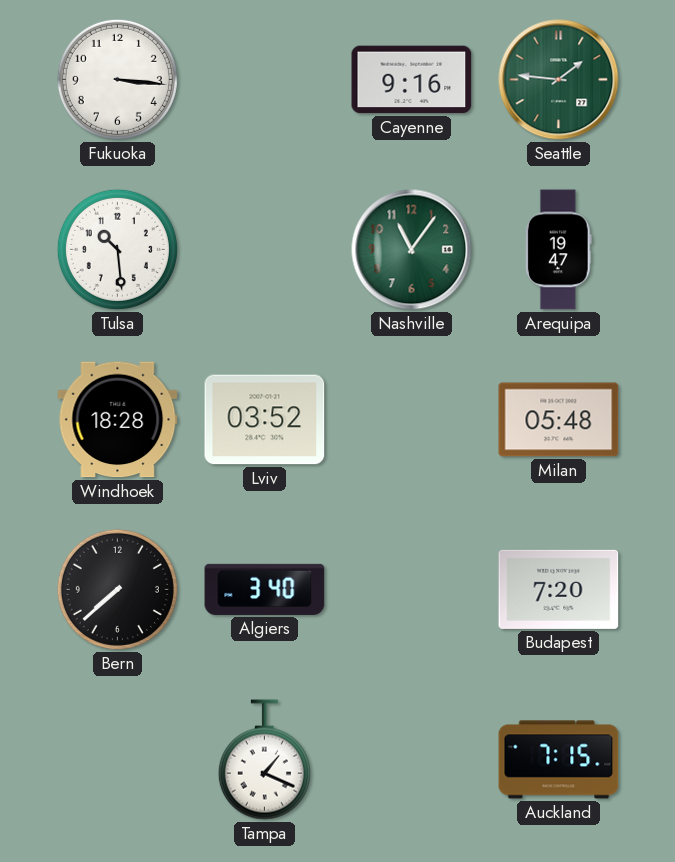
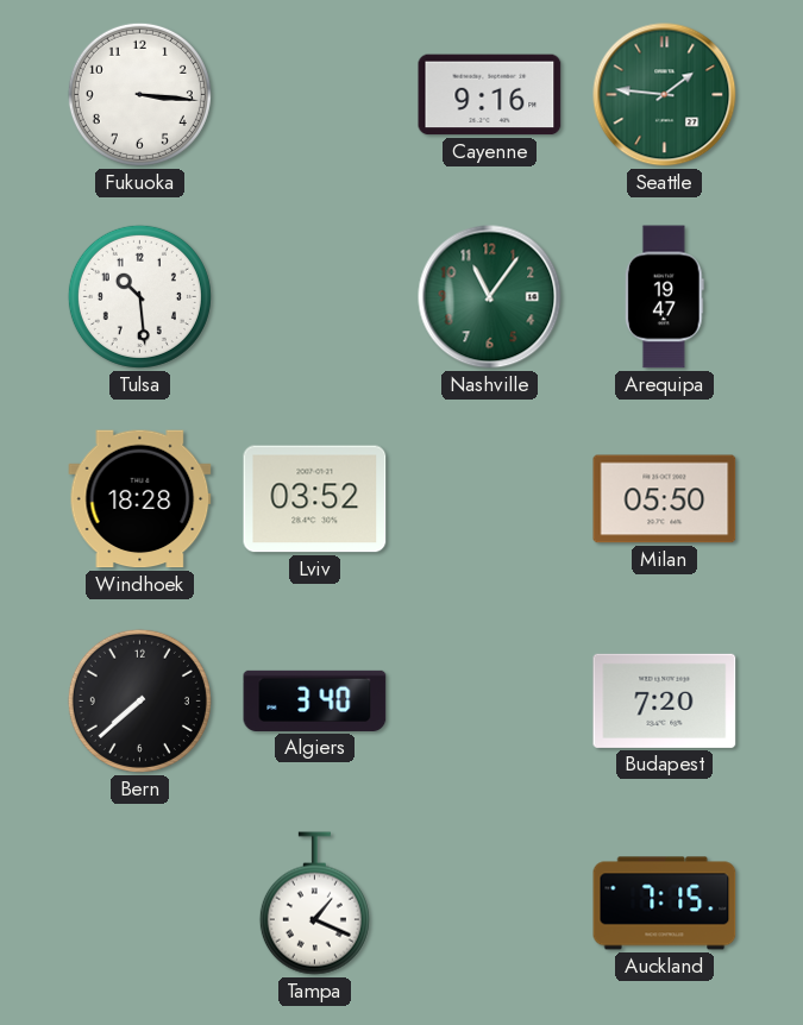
Milan: 05:48 -> 05:50 (665, 499)
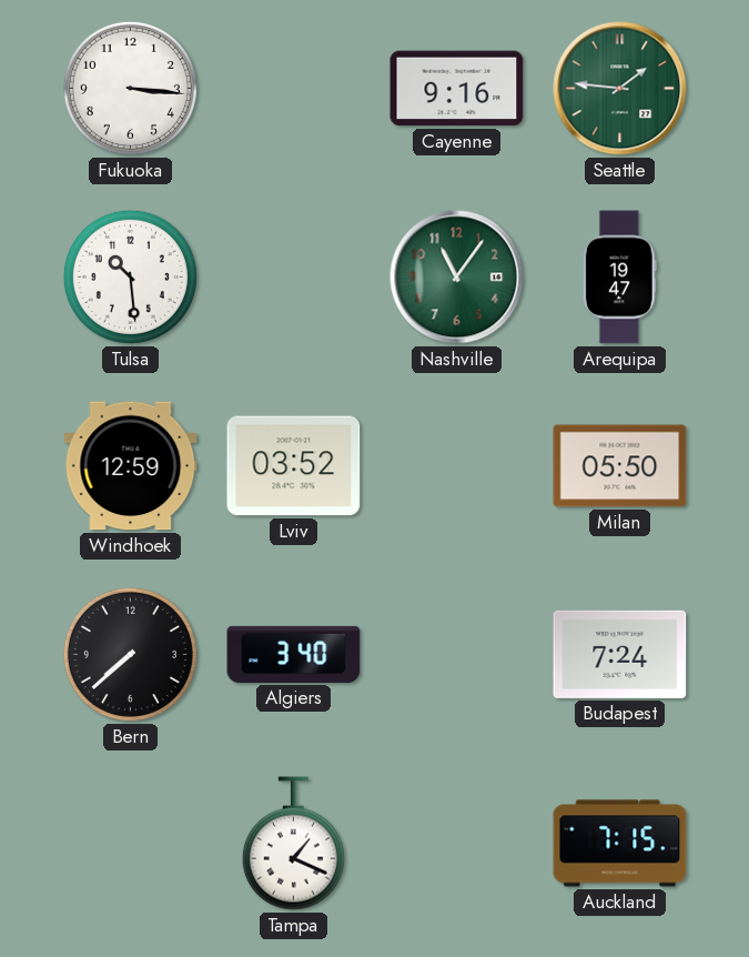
Windhoek: 18:28 -> 12:59 (131, 466)
Budapest: 7:20 -> 7:24 (620, 654)
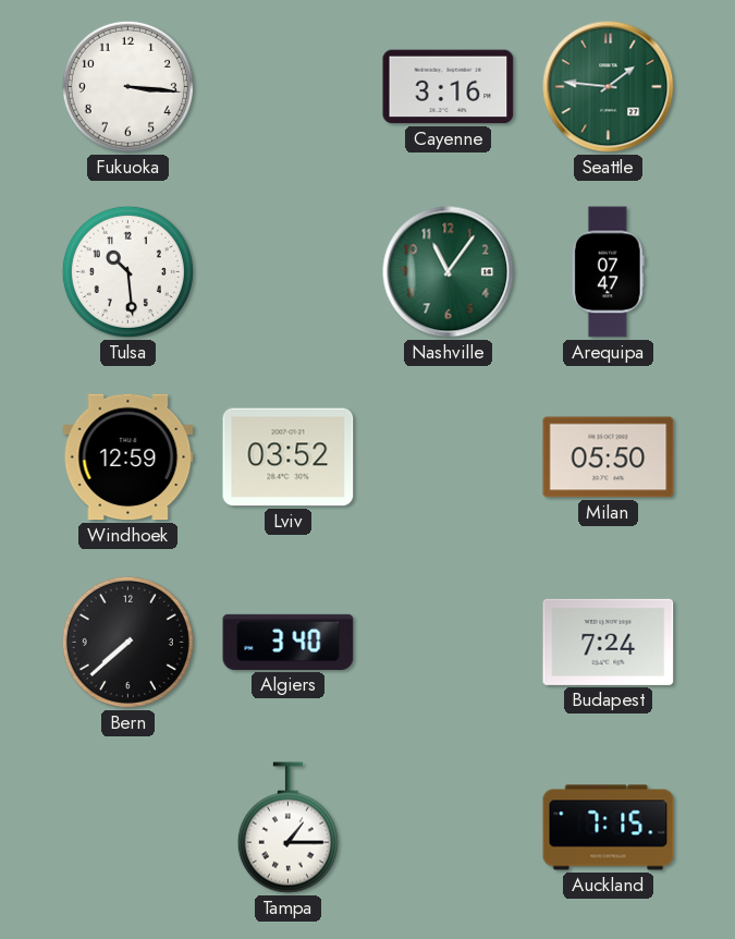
Cayenne: 9:16 -> 3:16 (449, 87)
Arequipa: 19:47 -> 07:47 (608, 272)
Tampa: 1:19 -> 1:15 (287, 828)
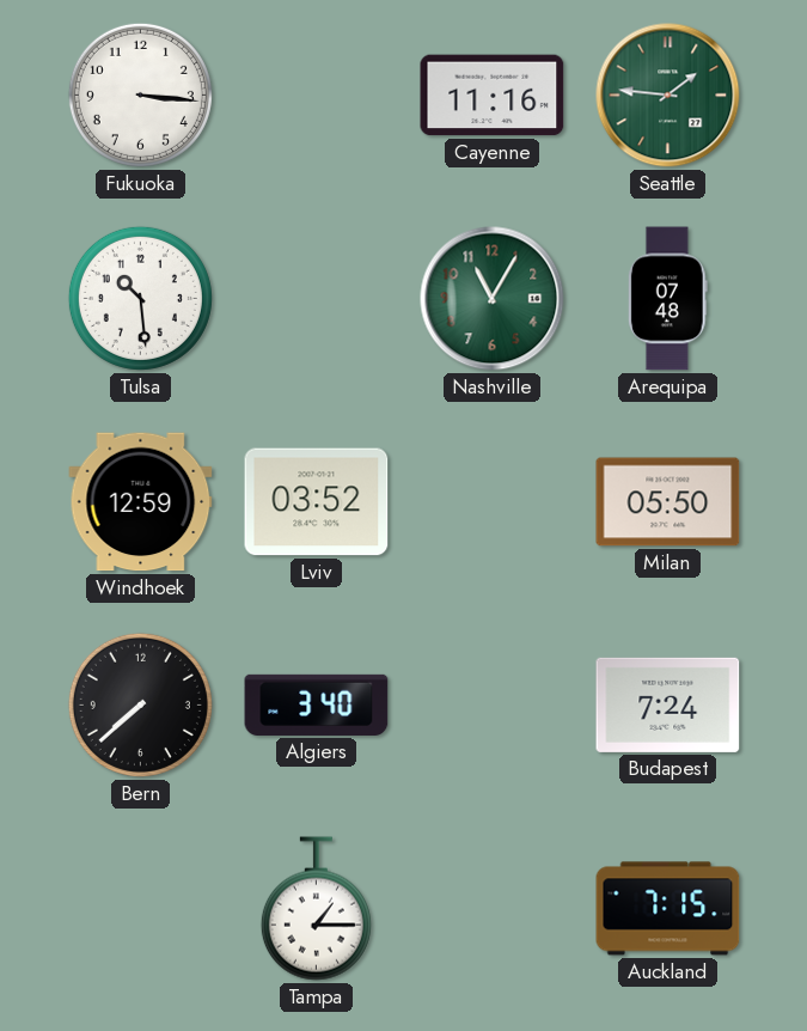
Cayenne: 3:16 -> 11:16 (493, 96)
Nashville: 11:06 -> 11:05 (493, 299)
Arequipa: 07:47 -> 07:48 (667, 299)
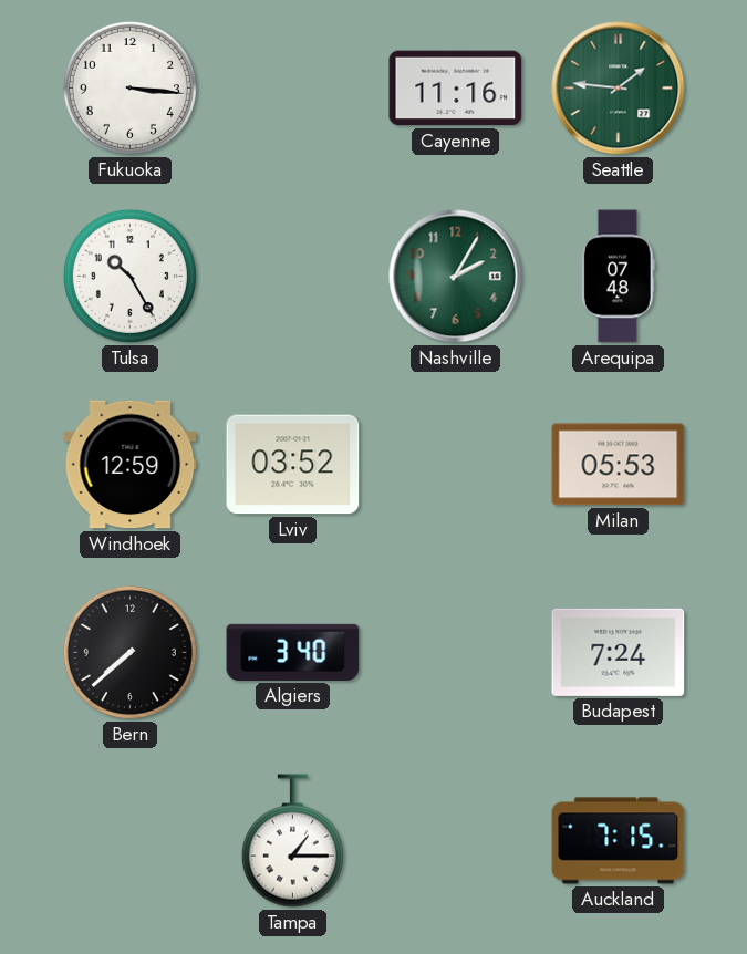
Tulsa: 10:29 -> 10:25 (129, 276)
Nashville: 11:05 -> 2:05 (456, 277)
Milan: 05:50 -> 05:53 (619, 465)
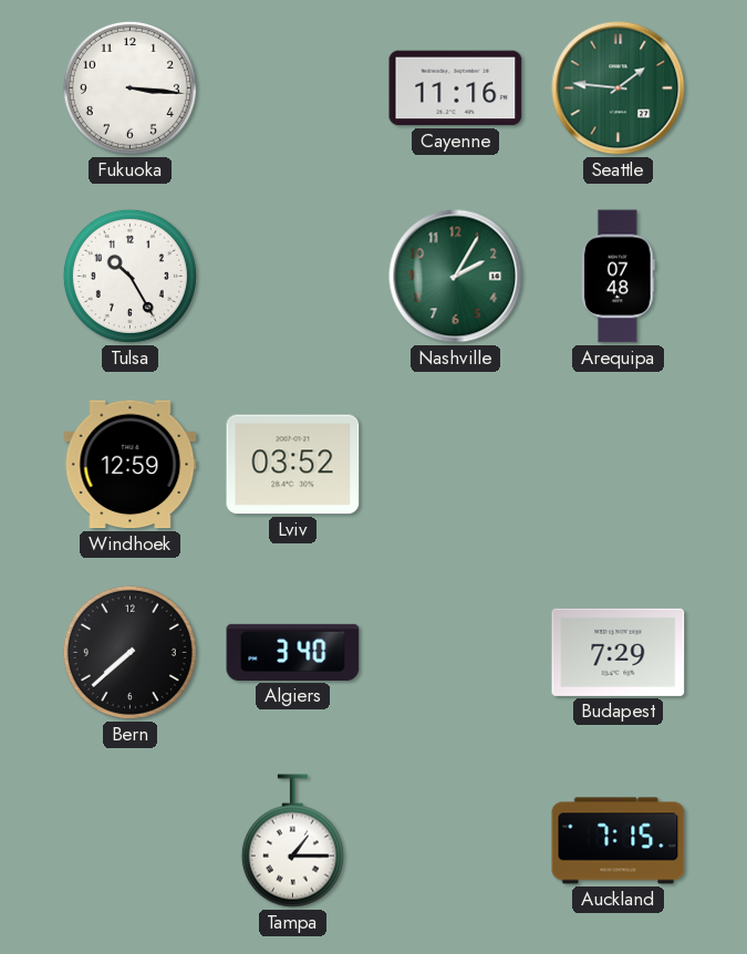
Milan: 05:53 -> none (619, 465)
Budapest: 7:24 -> 7:29 (619, 652)
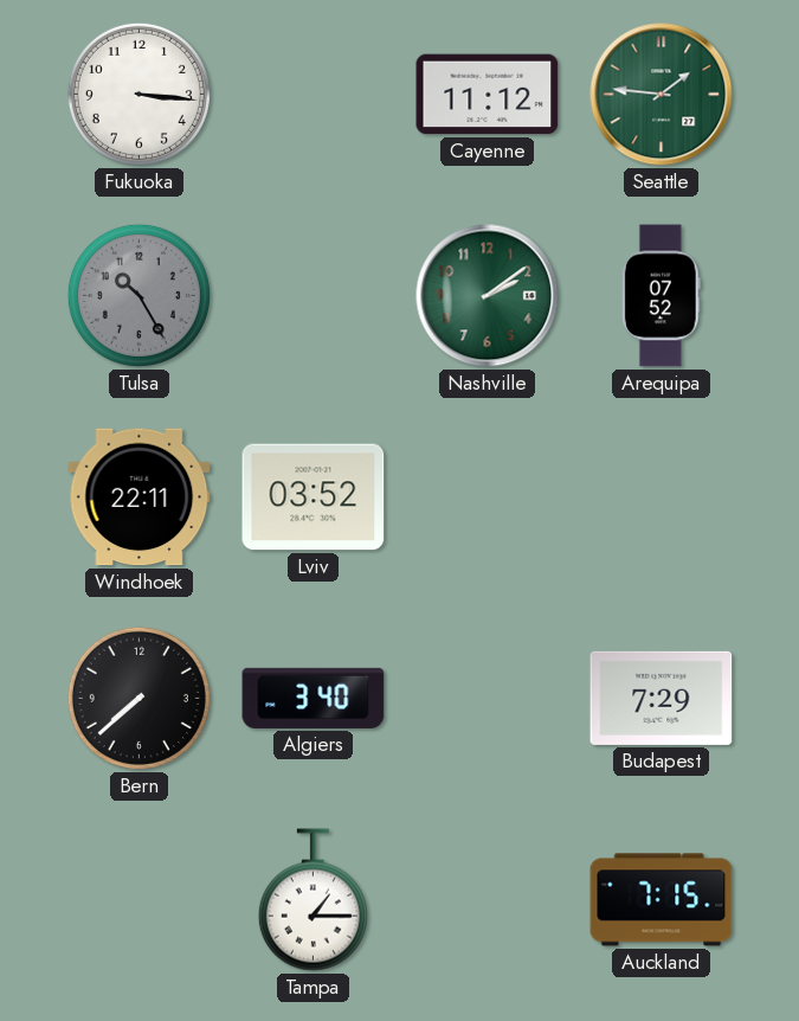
Cayenne: 11:16 -> 11:12 (488, 95)
Tulsa dial: white -> grey (138, 295)
Nashville: 2:05 -> 2:09 (488, 296)
Arequipa: 07:48 -> 07:52 (661, 296)
Windhoek: 12:59 -> 22:11 (140, 497)
